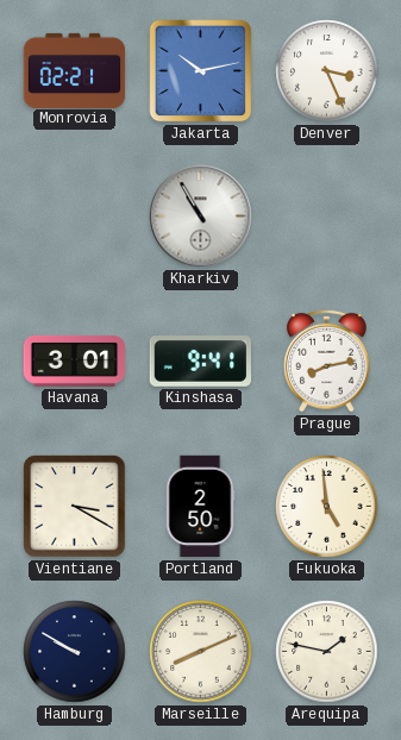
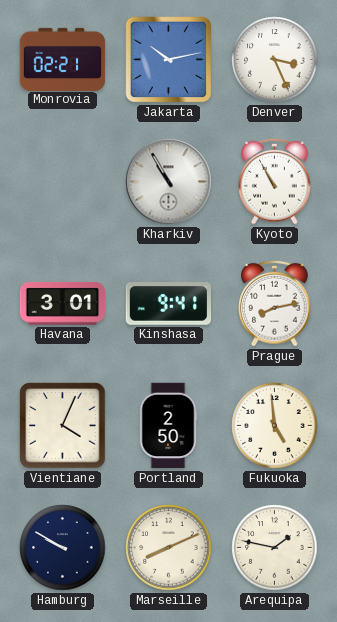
Kyoto: none -> 10:55 (275, 181)
Vientiane: 3:20 -> 4:04 (63, 426)
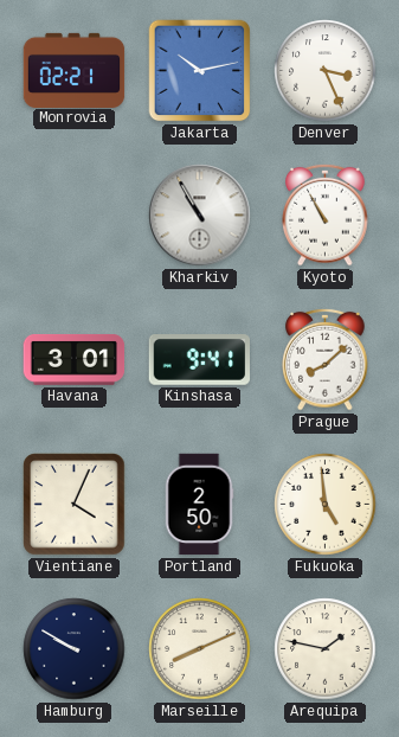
Prague: 8:13 -> 8:08 (326, 359)
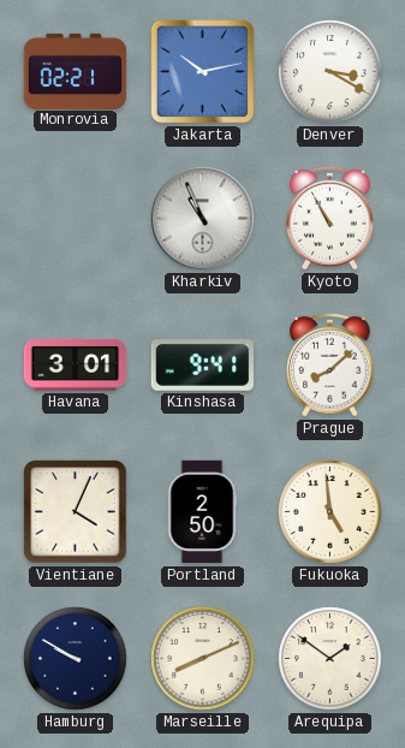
Denver: 3:26 -> 3:20 (330, 72)
Kharkiv: 10:55 -> 10:56 (203, 219)
Arequipa: 1:47 -> 1:51 (330, 659)
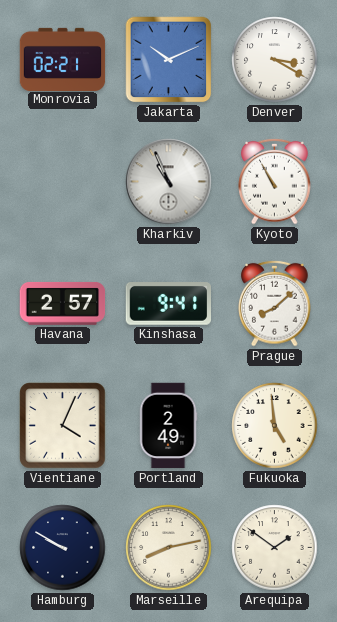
Jakarta: 10:13 -> 10:11 (169, 60)
Havana: 3:01 -> 2:57 (63, 303)
Portland: 2:50 -> 2:49 (168, 426)
Marseille: 8:11 -> 8:13 (169, 548)
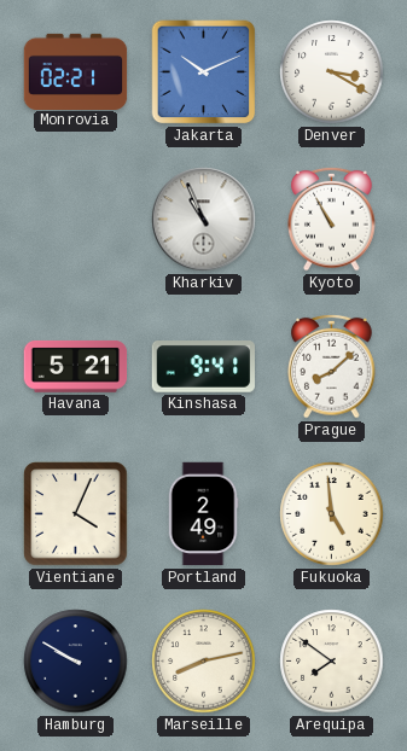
Havana: 2:57 -> 5:21 (76, 366)
Arequipa: 1:51 -> 7:51 (332, 662)
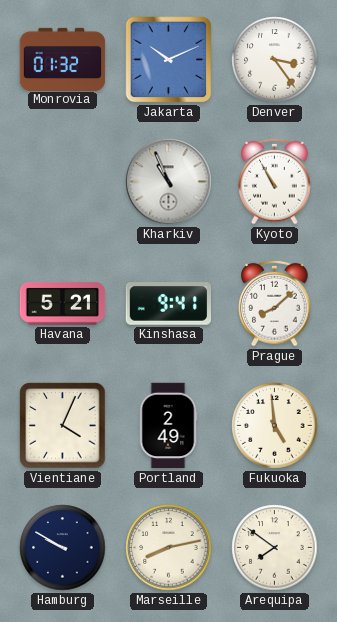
Monrovia: 02:21 -> 01:32 (63, 59)
Denver: 3:20 -> 3:24 (275, 60)
